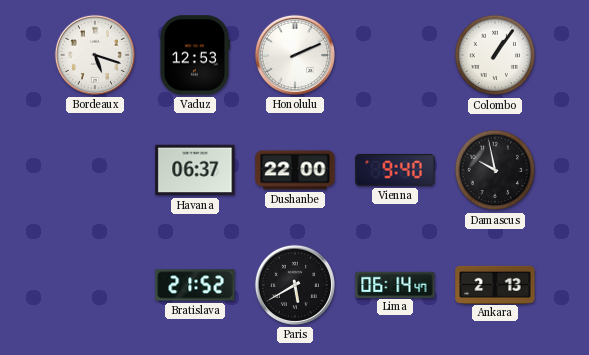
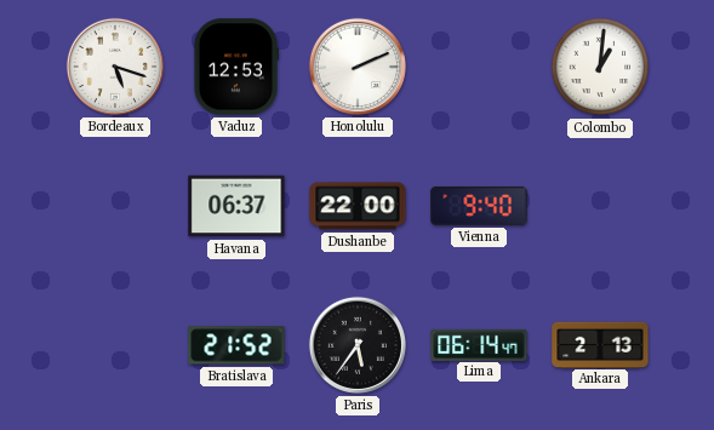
Colombo: 1:06 -> 1:01 (600, 67)
Damascus: 9:58 -> none (495, 170)
Paris: 5:40 -> 5:36 (358, 345)
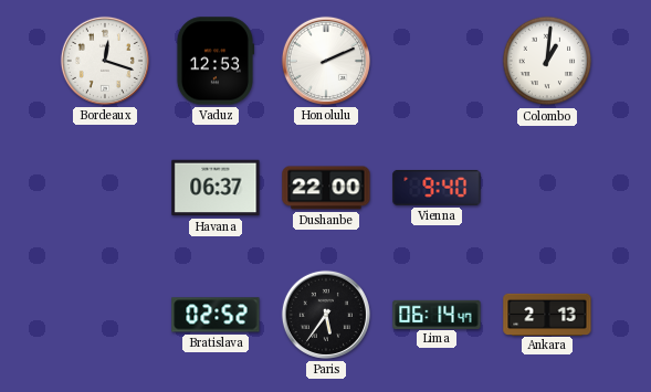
Bordeaux: 5:18 -> 12:18 (105, 61)
Bratislava: 21:52 -> 02:52 (216, 315)
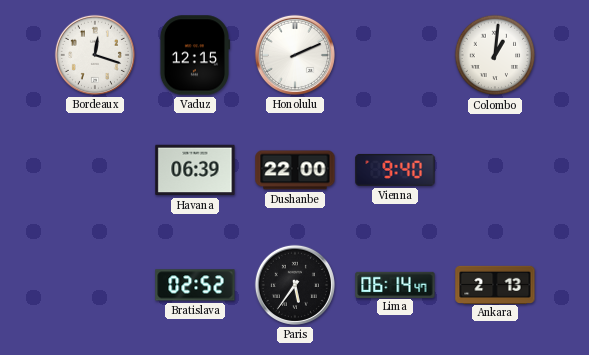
Vaduz: 12:53 -> 12:15 (194, 55)
Havana: 06:37 -> 06:39 (195, 170)
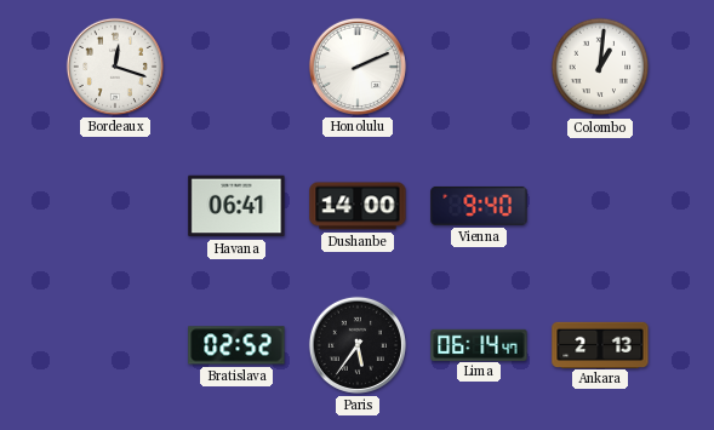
Vaduz: 12:15 -> none (194, 55)
Havana: 06:39 -> 06:41 (236, 206)
Dushanbe: 22:00 -> 14:00 (358, 206)
